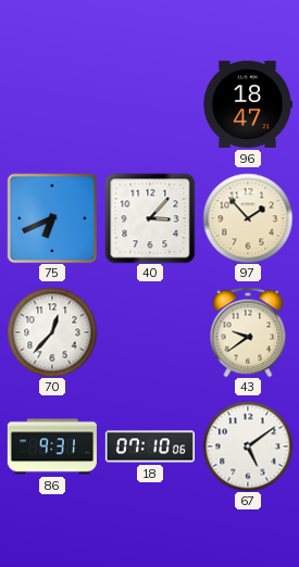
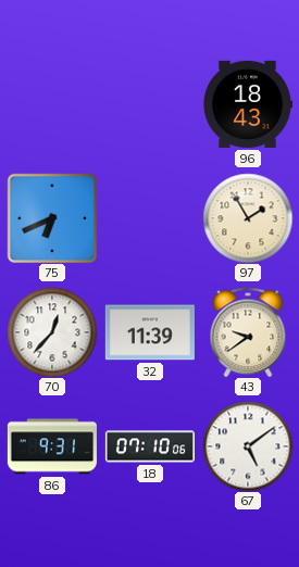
96: 18:47 -> 18:43 (248, 104)
40: 3:07 -> none (150, 218)
97: 1:53 -> 1:55 (248, 218)
32: none -> 11:39 (150, 332)
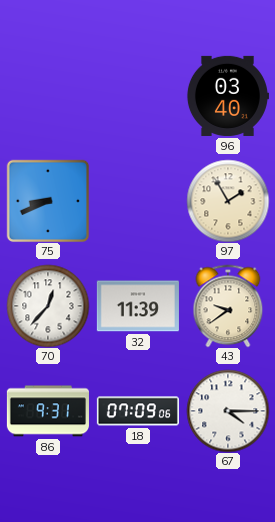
96: 18:43 -> 03:40 (228, 96)
75: 6:41 -> 8:41 (48, 201)
18: 07:10 -> 07:09 (138, 411)
67: 5:09 -> 4:15 (228, 411)
